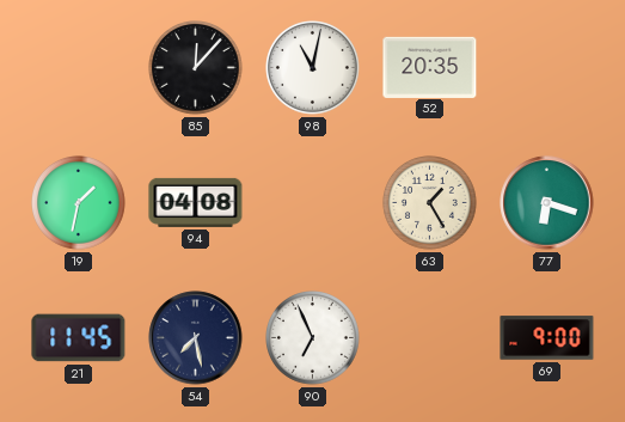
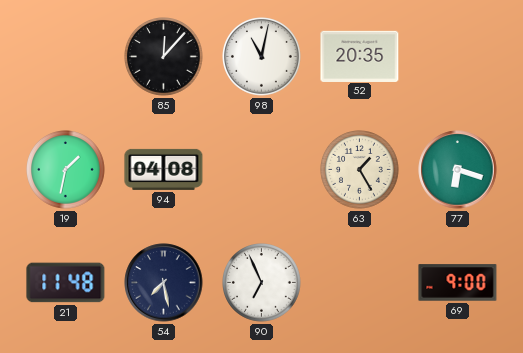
21: 11:45 -> 11:48 (66, 283)
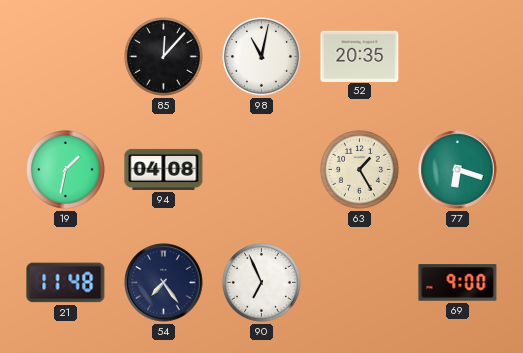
54: 7:28 -> 7:24 (164, 283)
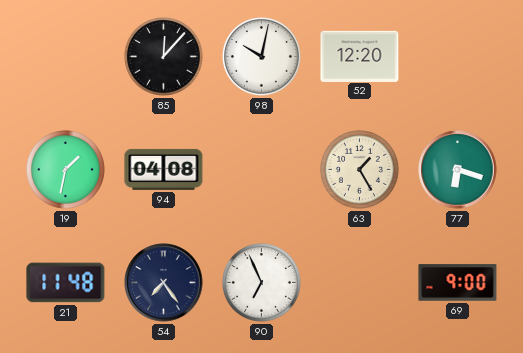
98: 11:02 -> 10:02 (262, 57)
52: 20:35 -> 12:20 (360, 56)
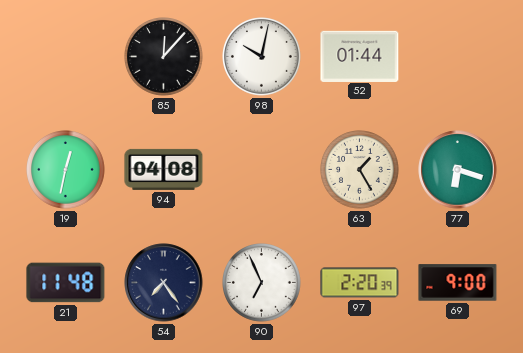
52: 12:20 -> 01:44 (360, 56)
19: 1:32 -> 12:32 (66, 170)
97: none -> 2:20 (360, 283)
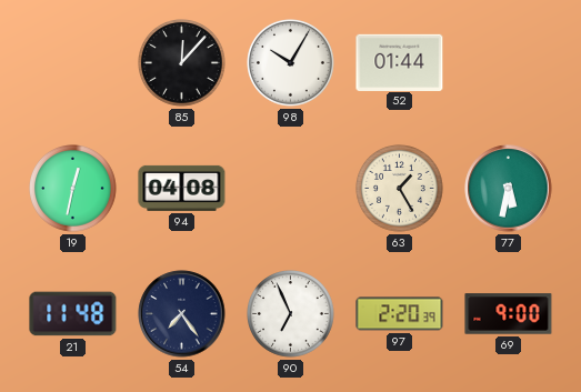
98: 10:02 -> 10:05 (291, 63)
77: 6:18 -> 5:32 (509, 189)
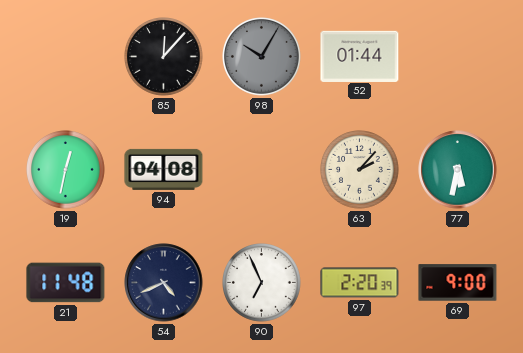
98 dial: white -> grey (262, 57)
63: 1:25 -> 2:07 (360, 170)
54: 7:24 -> 4:41 (164, 283)
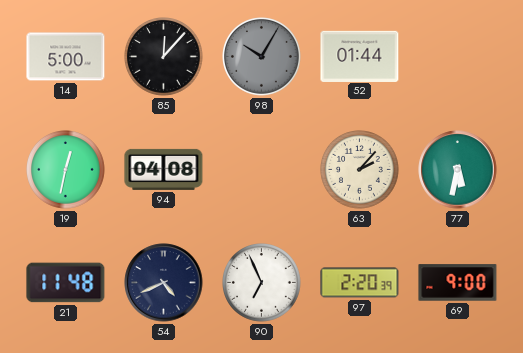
14: none -> 5:00 (66, 57)
